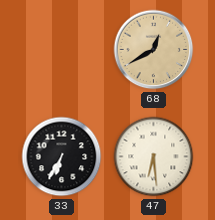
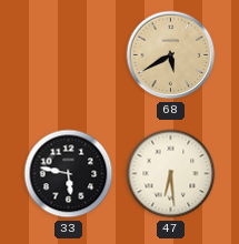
68: 12:40 -> 5:40 (171, 55)
33: 6:35 -> 5:47 (69, 174)
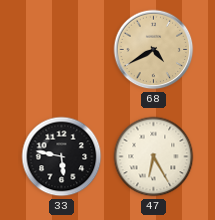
68: 5:40 -> 4:40 (154, 50)
47: 6:29 -> 6:25 (154, 157)
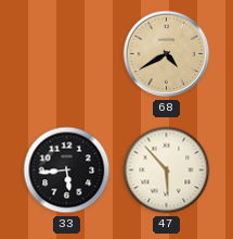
33: 5:47 -> 5:44 (67, 171)
47: 6:25 -> 5:53 (167, 171)
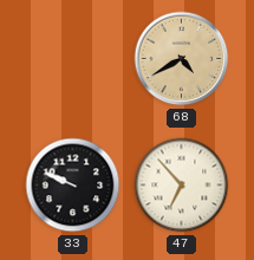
33: 5:44 -> 9:49 (73, 186)
47: 5:53 -> 6:53 (182, 186)
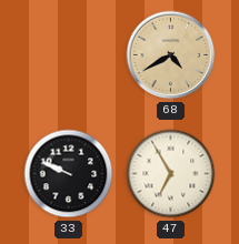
47: 6:53 -> 6:55 (171, 174)
